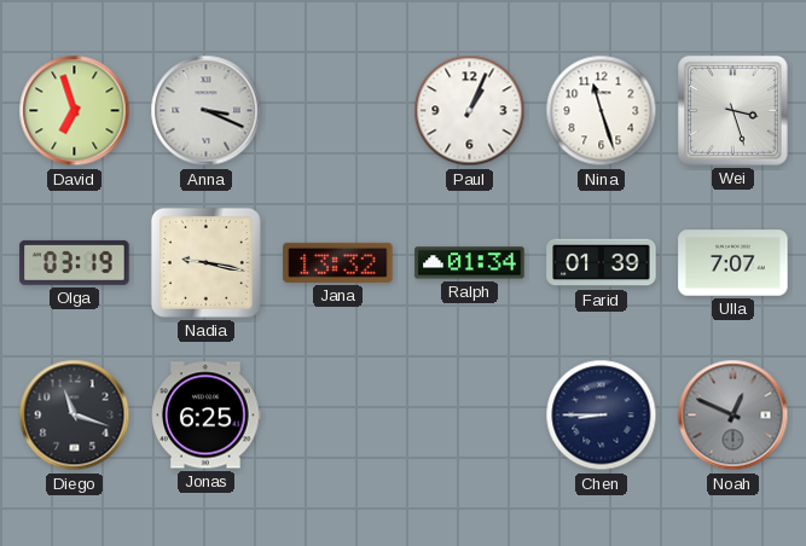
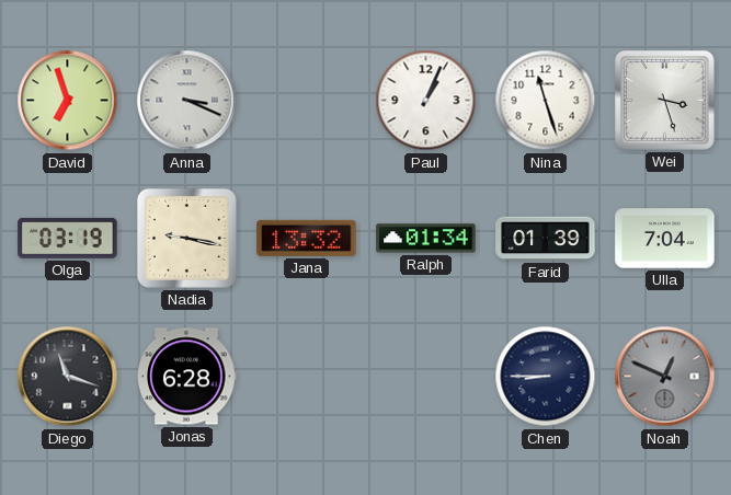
Ulla: 7:07 -> 7:04 (665, 239)
Jonas: 6:25 -> 6:28 (187, 377)
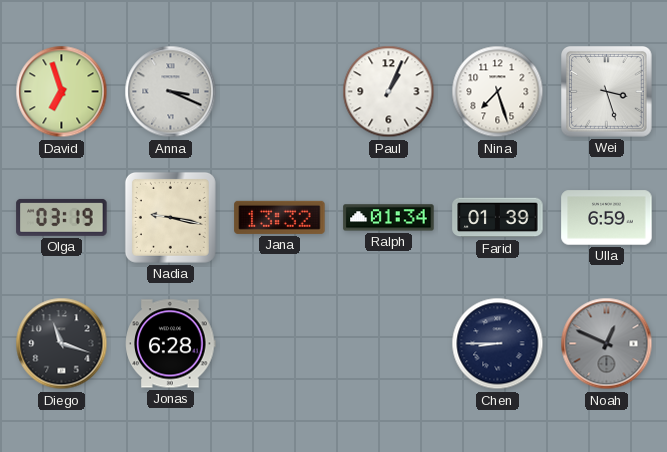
Nina: 11:27 -> 7:27 (498, 92)
Ulla: 7:04 -> 6:59 (607, 218)
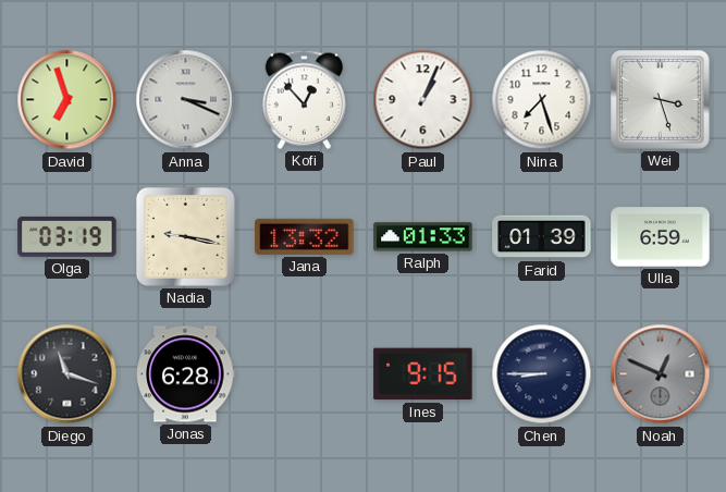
Kofi: none -> 12:53 (304, 99)
Ralph: 01:34 -> 01:33 (423, 237)
Ines: none -> 9:15 (423, 374)
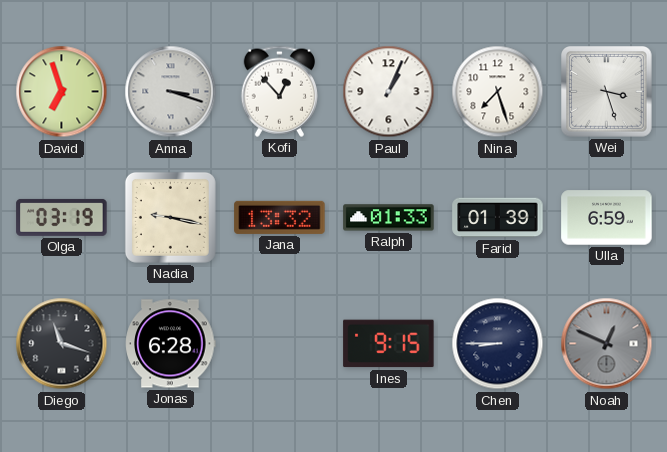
Anna: 3:19 -> 3:18 (171, 92)
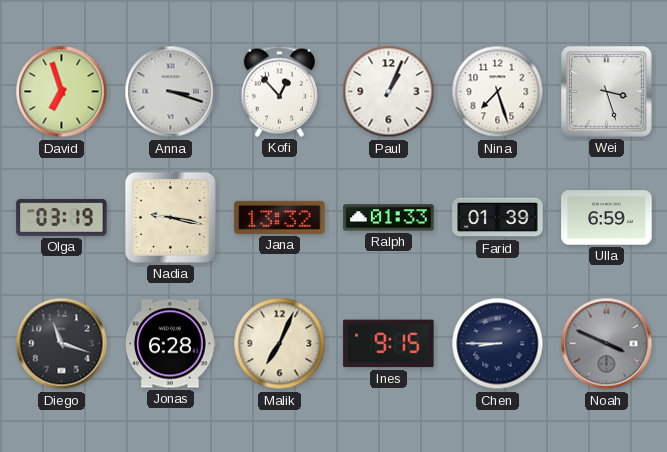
Malik: none -> 7:04 (280, 344)
Noah: 12:49 -> 3:49 (607, 344)
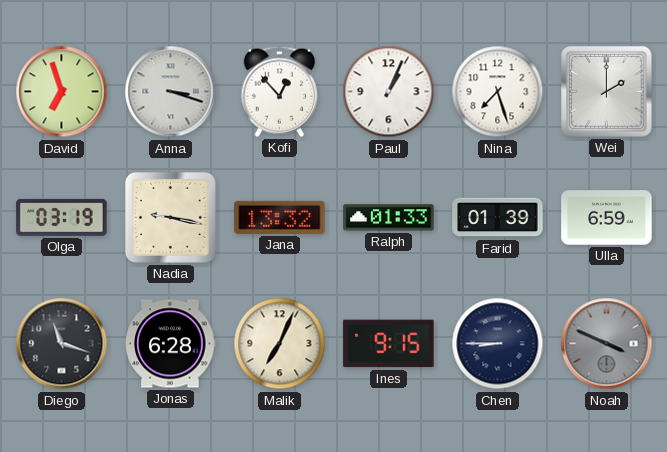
Wei: 3:27 -> 2:00 (607, 92)
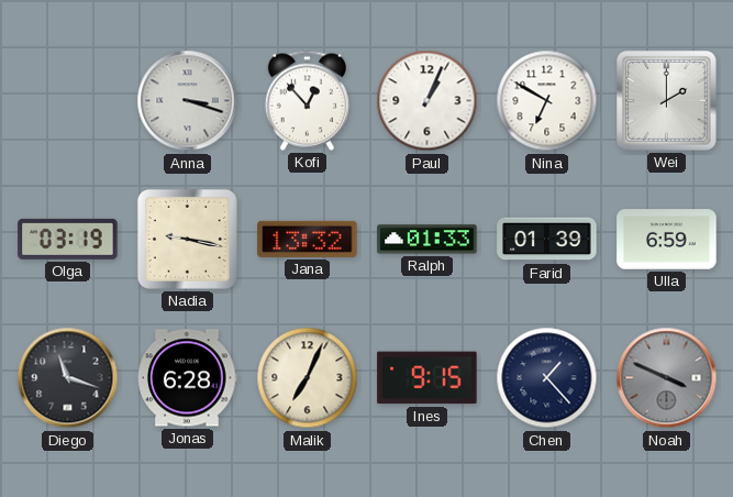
David: 6:57 -> none (62, 92)
Nina: 7:27 -> 6:50 (547, 101)
Chen: 8:45 -> 1:23 (547, 378)
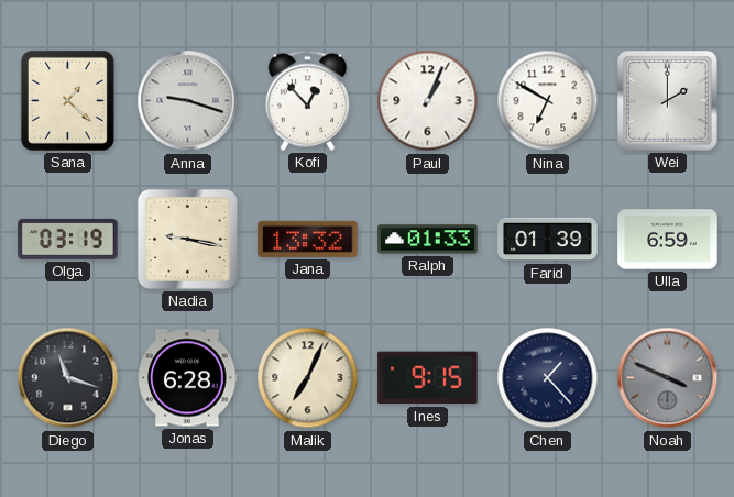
Sana: none -> 1:22 (67, 100)
Anna: 3:18 -> 9:18 (188, 101)
